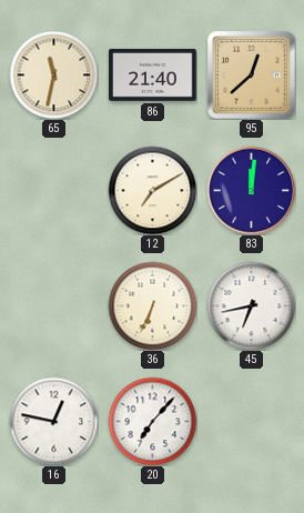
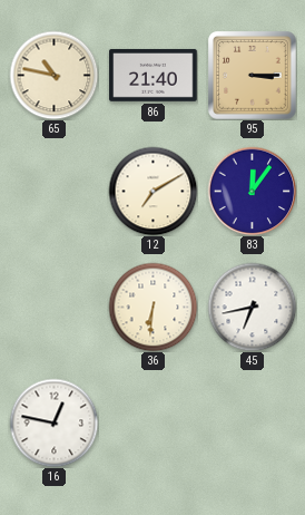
65: 11:32 -> 10:47 (53, 75)
95: 12:38 -> 3:15 (253, 76)
83: 12:01 -> 12:06 (252, 191)
36: 6:34 -> 6:31 (152, 307)
20: 7:07 -> none (152, 421)
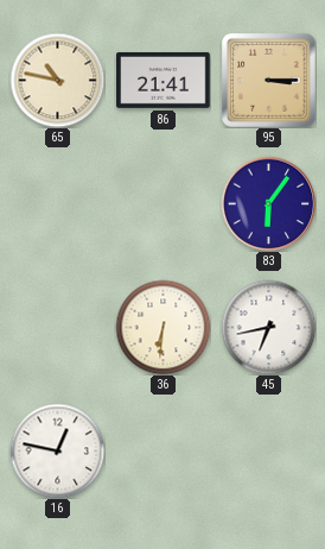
86: 21:40 -> 21:41 (164, 80)
12: 7:10 -> none (152, 191)
83: 12:06 -> 6:06 (268, 203)
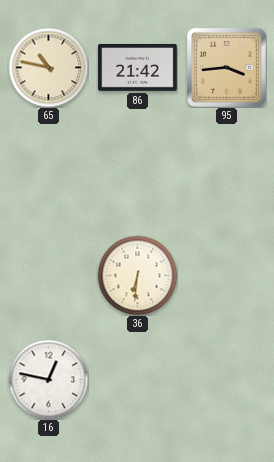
86: 21:41 -> 21:42 (138, 67)
95: 3:15 -> 3:44 (227, 68)
83: 6:06 -> none (268, 203)
45: 6:43 -> none (268, 327)
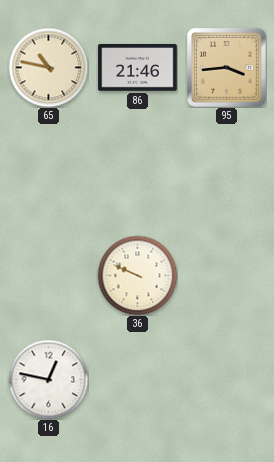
86: 21:42 -> 21:46 (138, 67)
36: 6:31 -> 9:49 (137, 275)
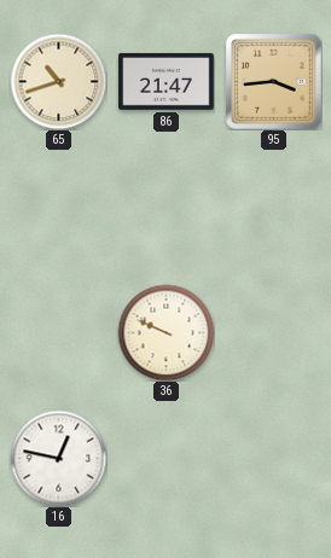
65: 10:47 -> 10:42 (58, 81)
86: 21:46 -> 21:47 (167, 81)
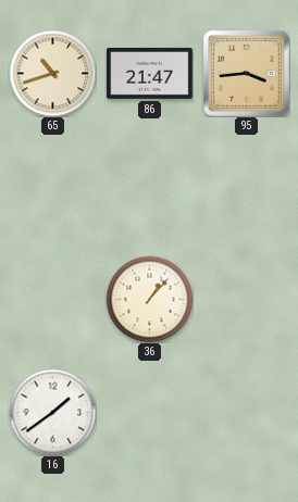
36: 9:49 -> 1:07 (149, 299)
16: 12:47 -> 1:39 (52, 412)
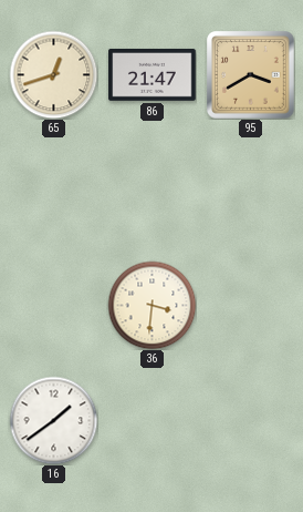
65: 10:42 -> 12:42 (53, 74)
95: 3:44 -> 3:40 (251, 75)
36: 1:07 -> 3:31 (151, 305)
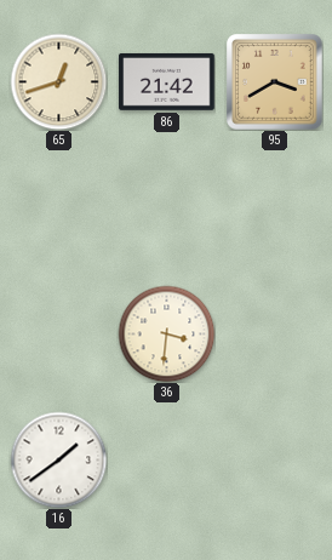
86: 21:47 -> 21:42 (167, 81)
